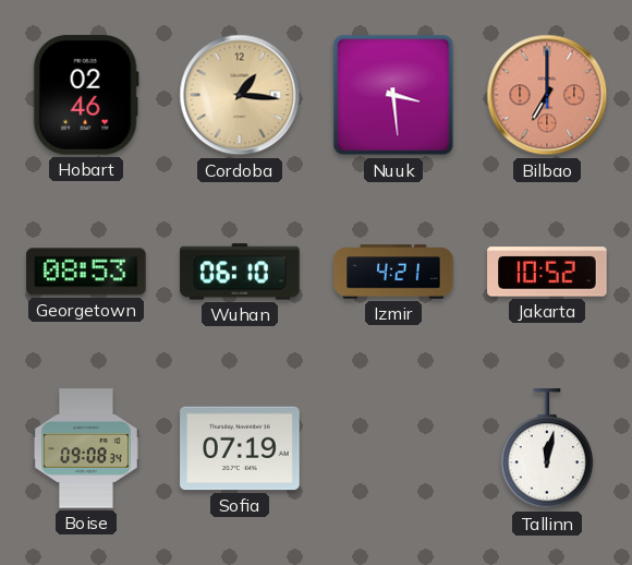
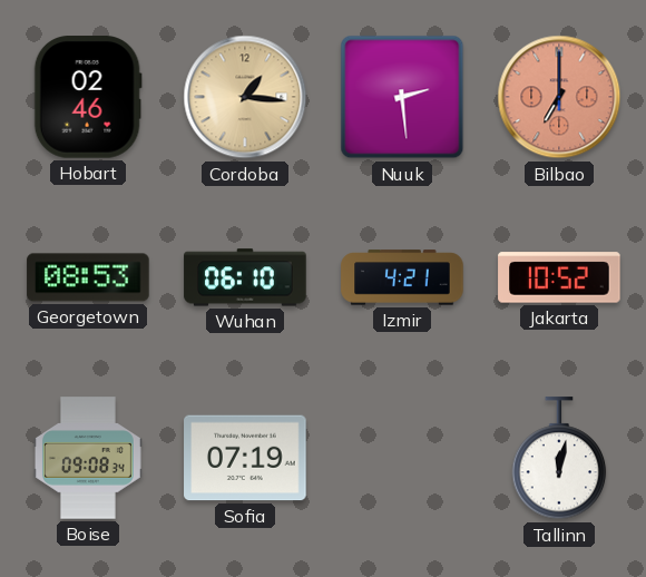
Nuuk: 3:29 -> 2:29 (402, 97)
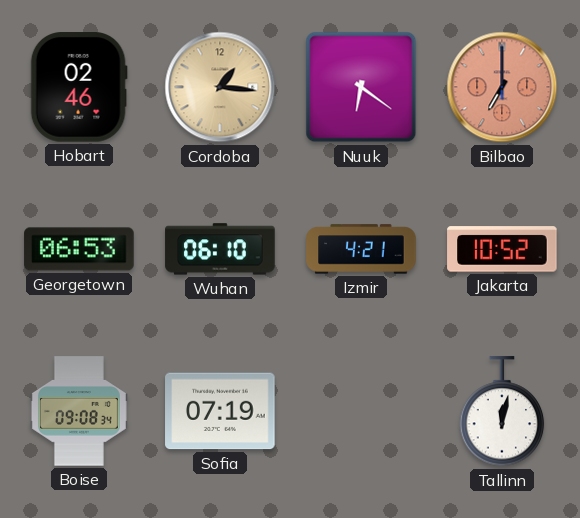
Nuuk: 2:29 -> 6:21 (361, 87)
Georgetown: 08:53 -> 06:53 (79, 249)
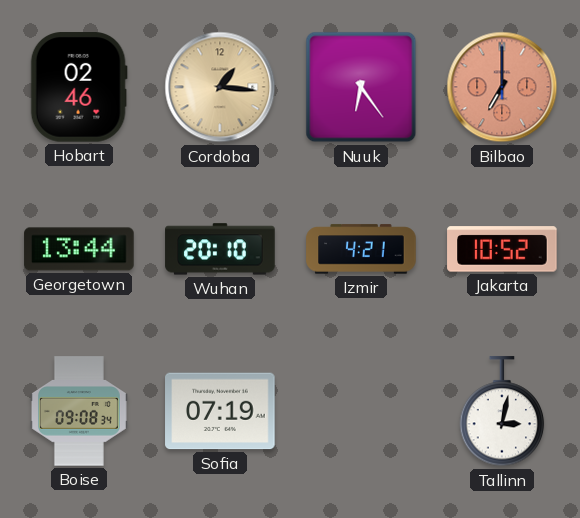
Nuuk: 6:21 -> 6:24 (361, 87)
Georgetown: 06:53 -> 13:44 (79, 249)
Wuhan: 06:10 -> 20:10 (220, 249)
Tallinn: 12:02 -> 3:02 (502, 412)
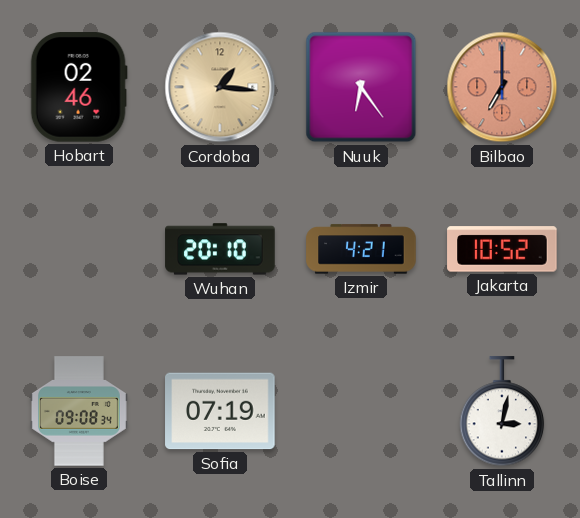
Georgetown: 13:44 -> none (79, 249)
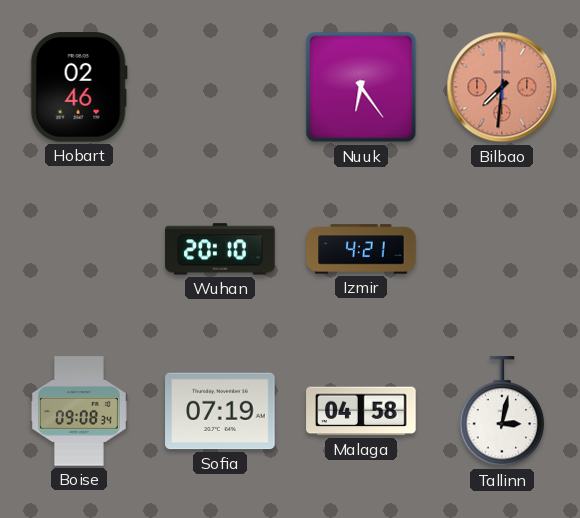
Cordoba: 1:16 -> none (220, 87)
Bilbao: 7:00 -> 7:31 (502, 87)
Jakarta: 10:52 -> none (502, 249)
Malaga: none -> 04:58 (361, 411)
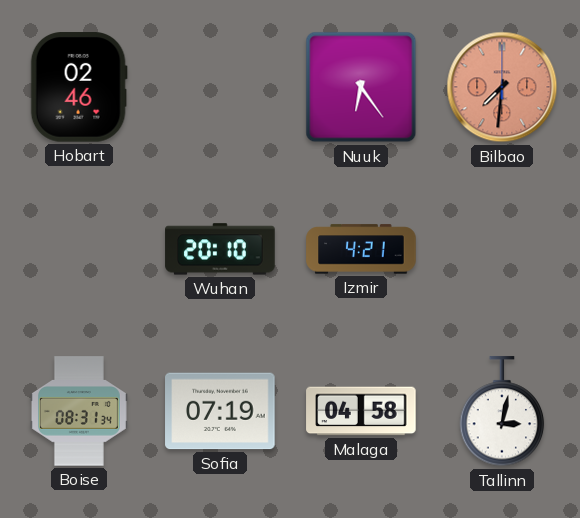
Boise: 09:08 -> 08:31 (79, 411)
